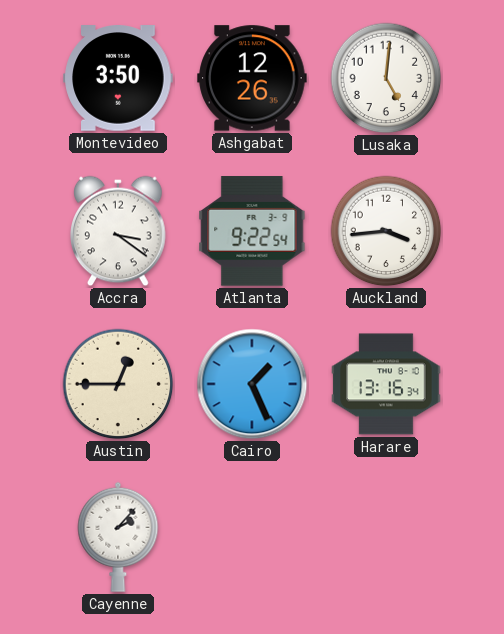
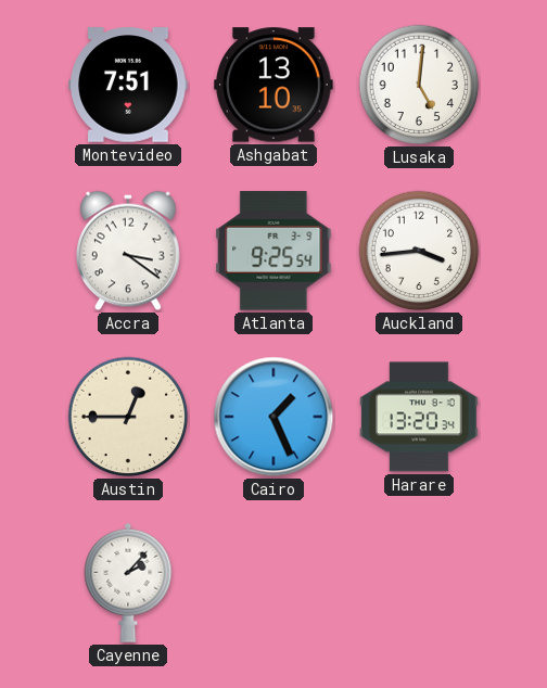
Montevideo: 3:50 -> 7:51 (128, 85)
Ashgabat: 12:26 -> 13:10 (273, 85)
Atlanta: 9:22 -> 9:25 (273, 251)
Harare: 13:16 -> 13:20 (419, 417)
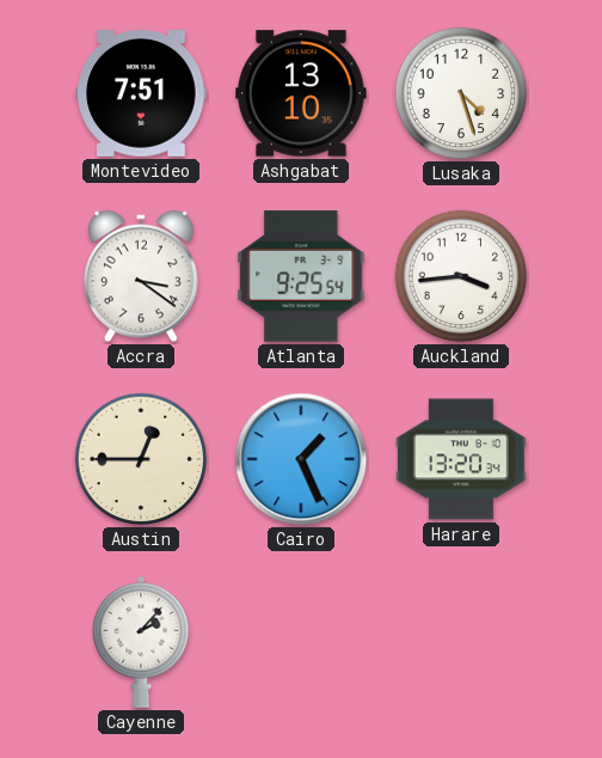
Lusaka: 5:01 -> 4:27 (461, 93)
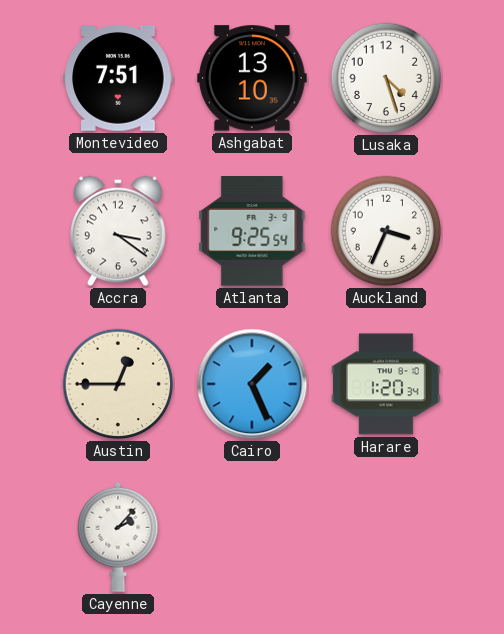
Auckland: 3:44 -> 3:34 (386, 231)
Harare: 13:20 -> 1:20 (386, 384)
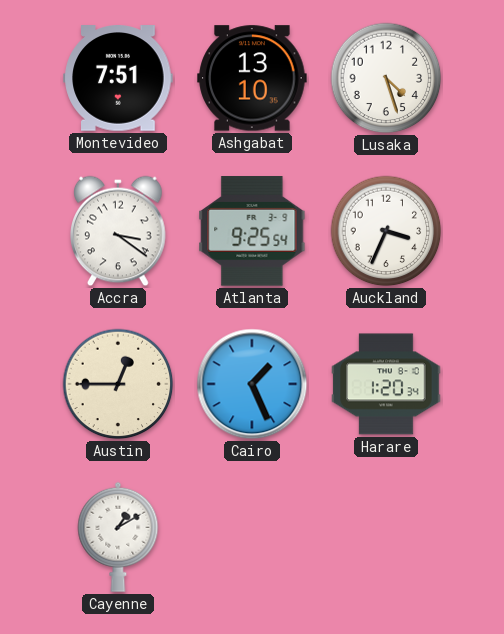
Cayenne: 2:07 -> 1:10 (118, 537)
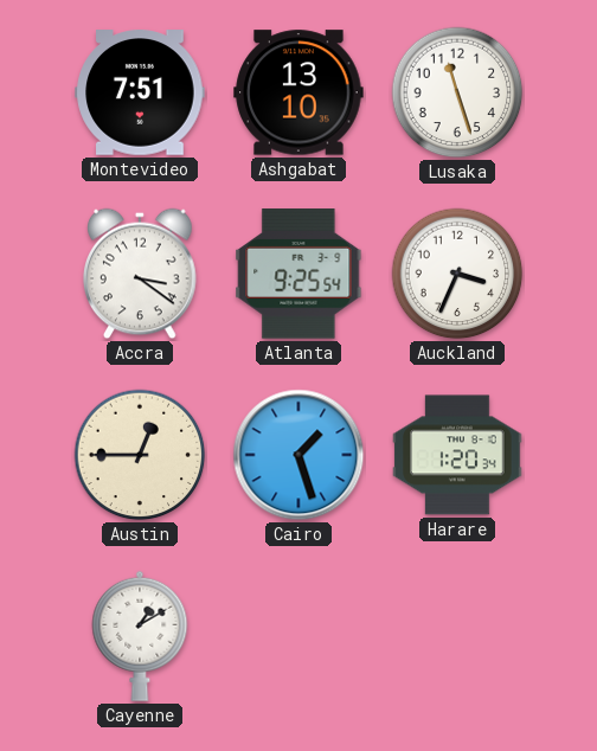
Lusaka: 4:27 -> 11:27 (457, 92)
Cairo: 1:26 -> 1:27 (298, 455)
